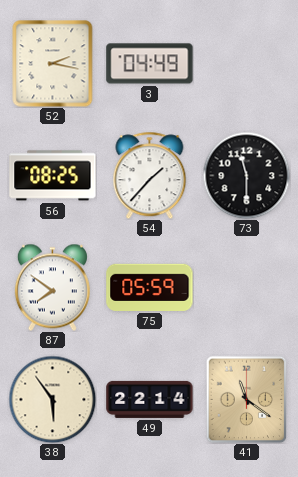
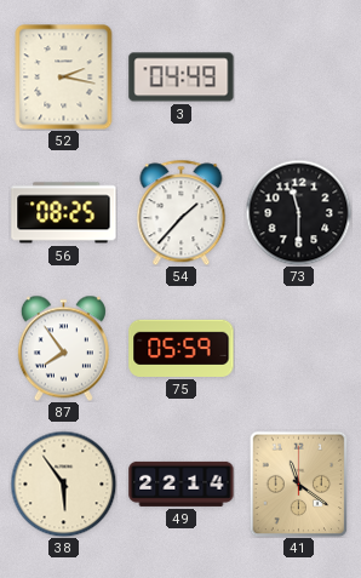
87: 7:51 -> 7:54 (63, 348)
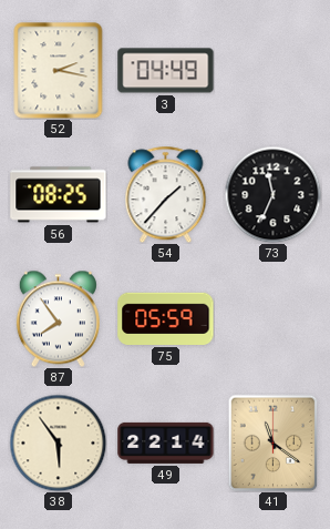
73: 11:30 -> 11:34 (272, 194)
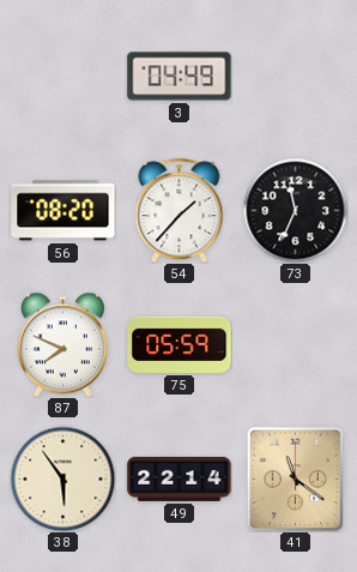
52: 2:17 -> none (59, 70)
56: 08:25 -> 08:20 (63, 211)
87: 7:54 -> 7:49 (62, 344)
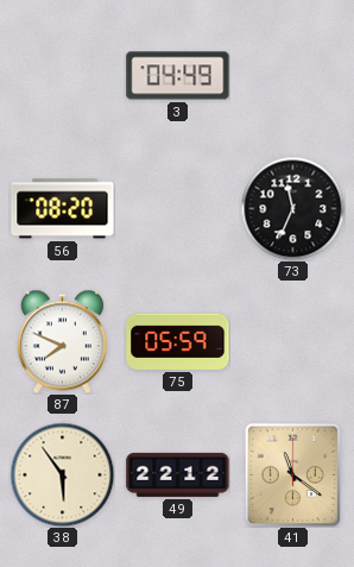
54: 1:37 -> none (180, 210)
49: 22:14 -> 22:12 (178, 474)
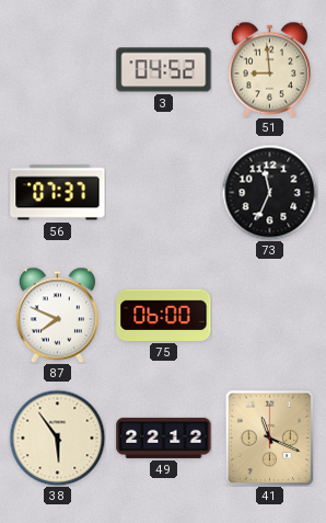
3: 04:49 -> 04:52 (164, 70)
51: none -> 8:59 (269, 69)
56: 08:20 -> 07:37 (58, 193)
75: 05:59 -> 06:00 (164, 315)
41: 11:21 -> 11:19 (270, 437)
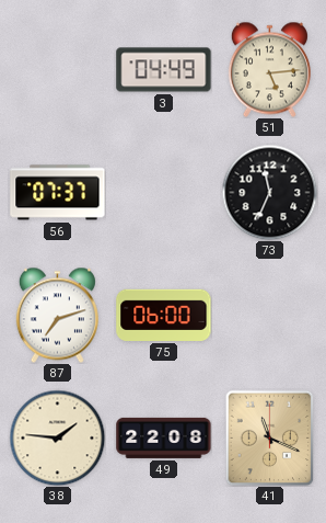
3: 04:52 -> 04:49 (164, 70)
51: 8:59 -> 5:14 (269, 69)
87: 7:49 -> 7:12 (57, 315)
38: 5:54 -> 1:46 (57, 437)
49: 22:12 -> 22:08 (164, 437)
